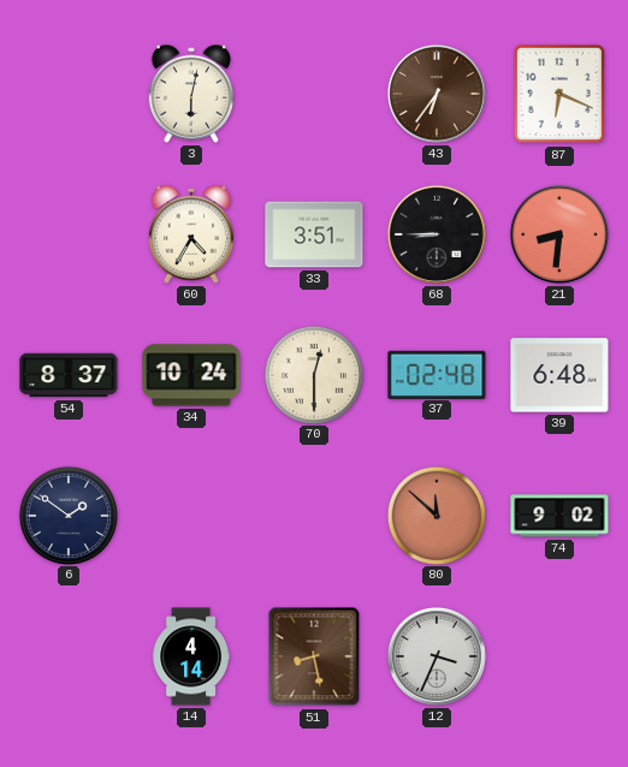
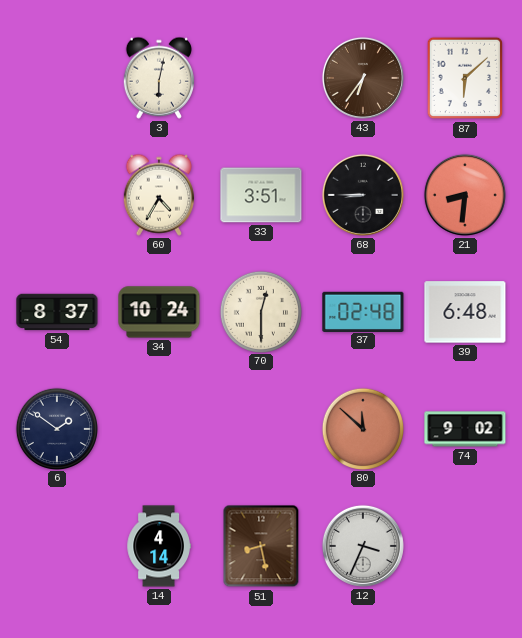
87: 6:19 -> 6:08 (465, 78)
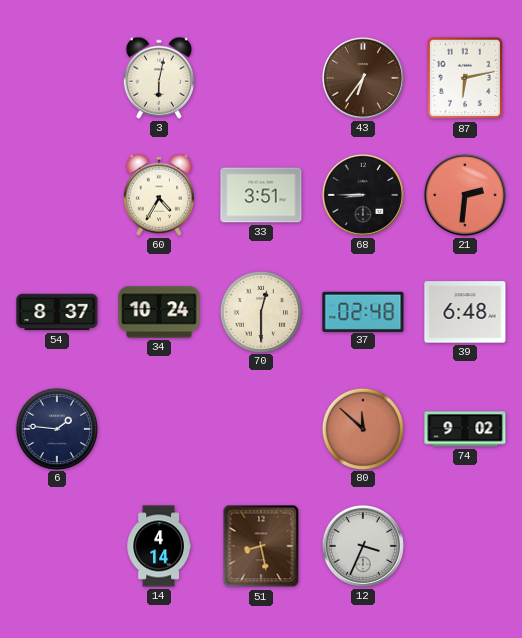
87: 6:08 -> 6:13 (465, 78)
21: 8:31 -> 2:31 (465, 195)
6: 1:51 -> 1:46 (56, 428)
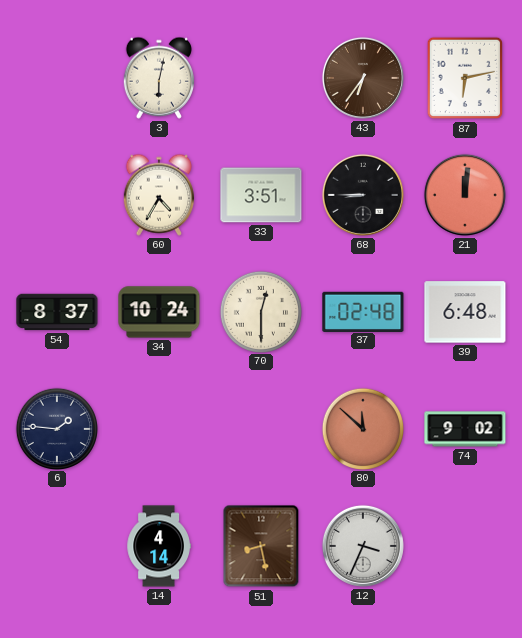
21: 2:31 -> 12:01 (465, 195)
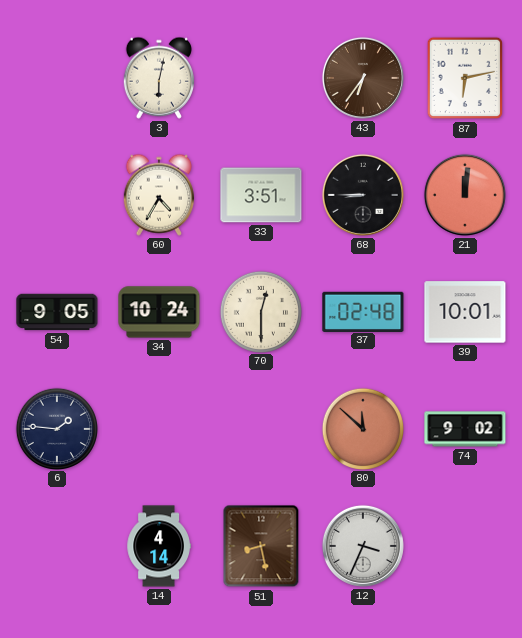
54: 8:37 -> 9:05 (57, 312)
39: 6:48 -> 10:01 (465, 312)
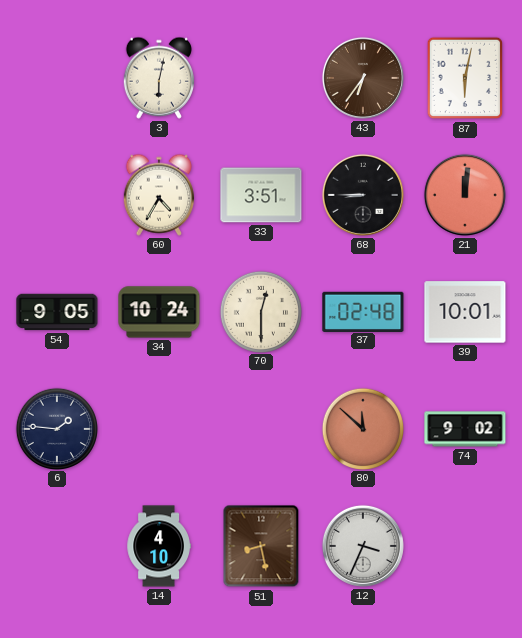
87: 6:13 -> 6:02 (465, 78)
14: 4:14 -> 4:10 (159, 546)
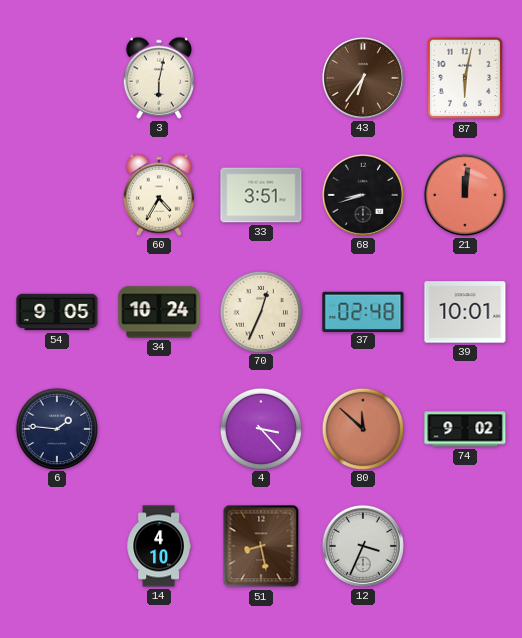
68: 8:45 -> 8:42 (363, 195)
70: 12:30 -> 12:34 (260, 311)
4: none -> 3:23 (260, 428)
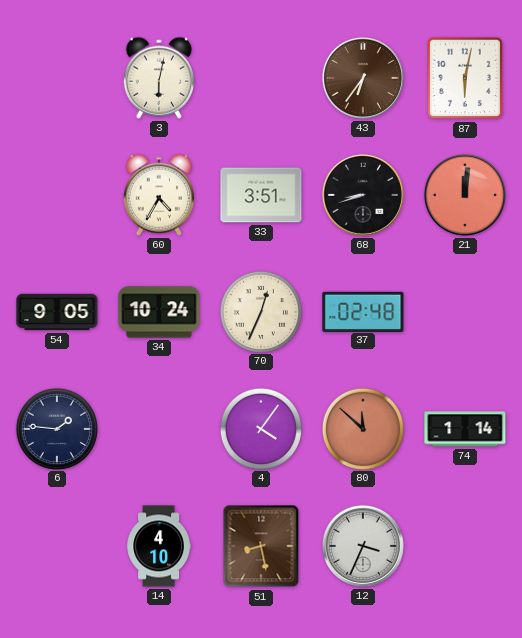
39: 10:01 -> none (465, 312)
4: 3:23 -> 4:06 (260, 428)
74: 9:02 -> 1:14 (465, 429)
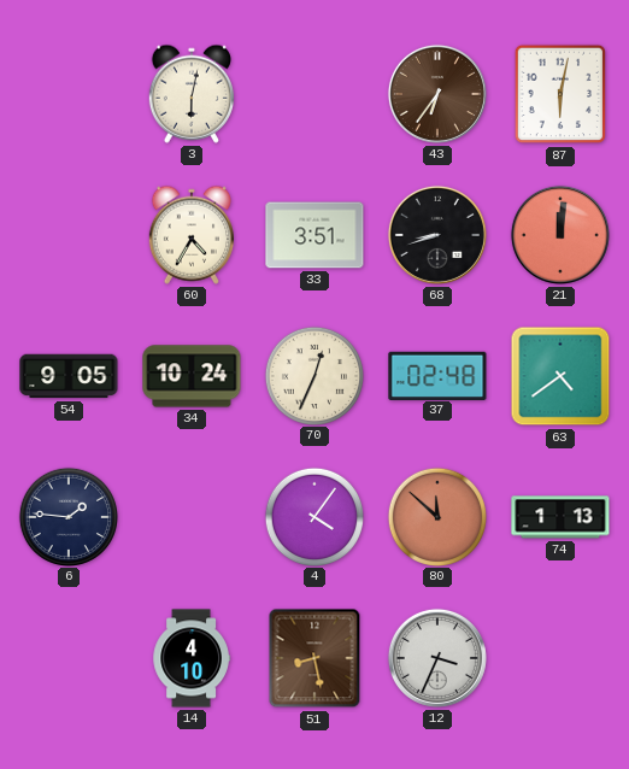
63: none -> 4:39 (560, 376)
74: 1:14 -> 1:13 (560, 517)
